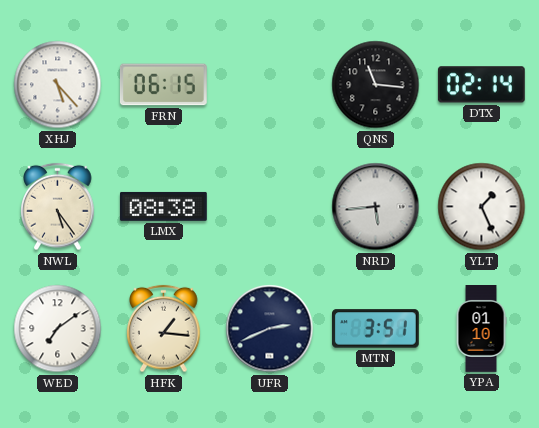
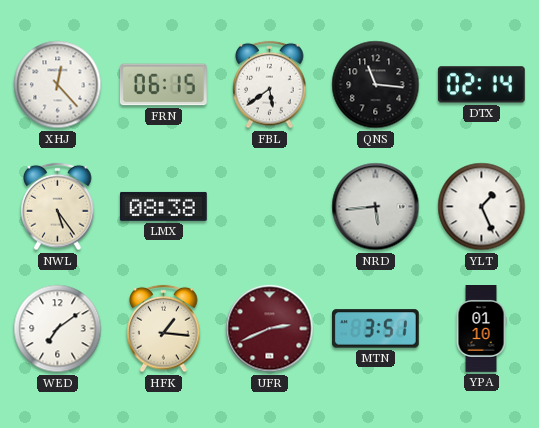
XHJ: 5:23 -> 12:23 (58, 85)
FBL: none -> 5:39 (270, 85)
UFR dial: navy -> burgundy (270, 329)
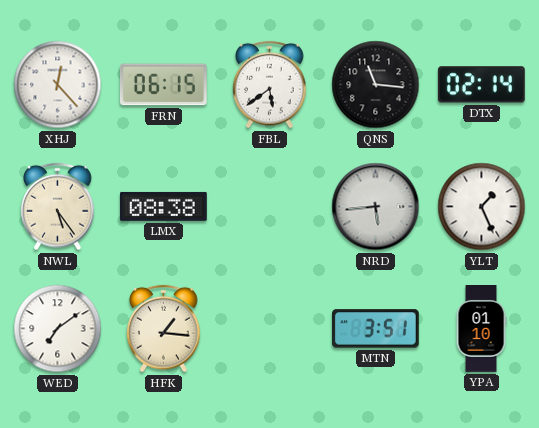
UFR: 2:41 -> none (270, 329)
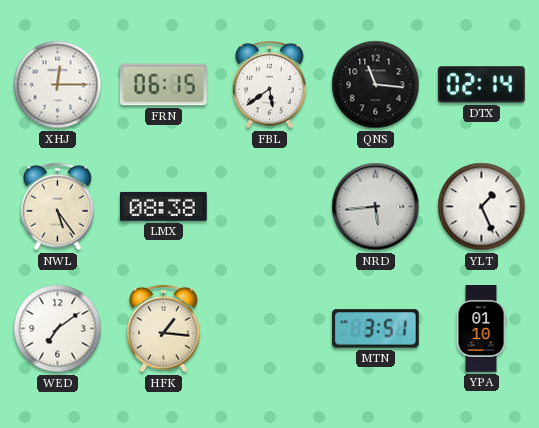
XHJ: 12:23 -> 12:15 (58, 85)
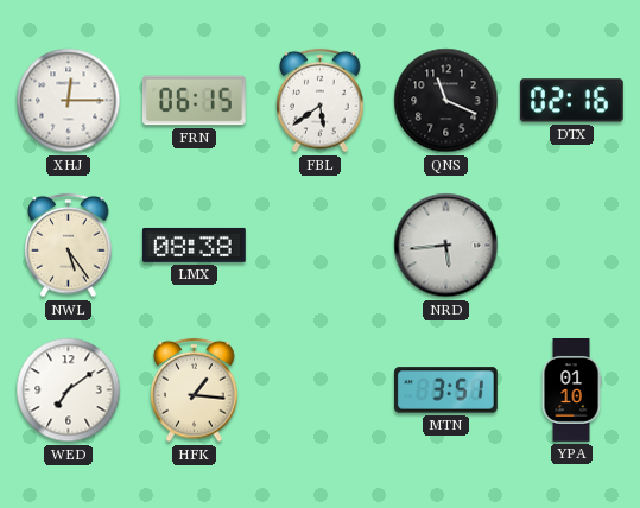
QNS: 11:16 -> 11:19 (446, 101)
DTX: 02:14 -> 02:16 (571, 101)
YLT: 1:26 -> none (482, 207)
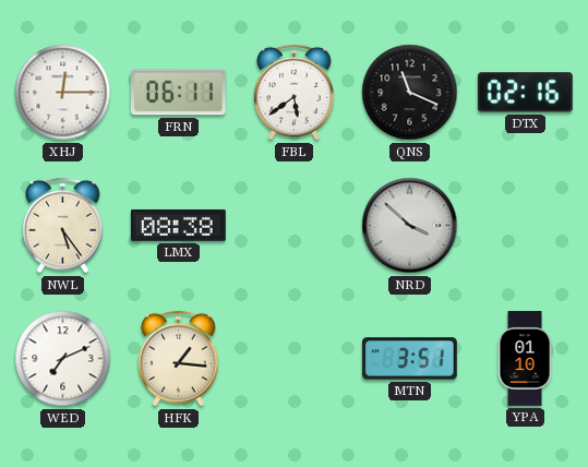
FRN: 06:15 -> 06:11 (178, 93)
NRD: 5:44 -> 3:52 (410, 226)
WED: 7:09 -> 7:11 (63, 359)
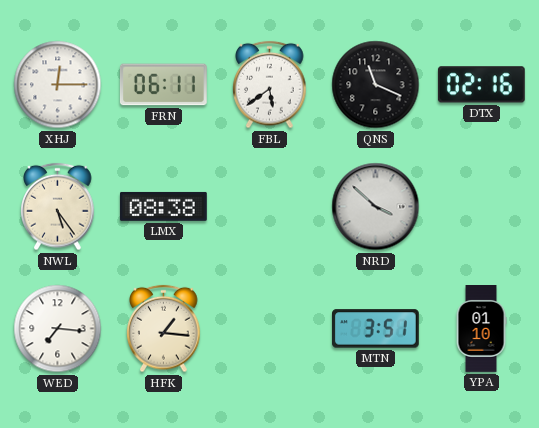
WED: 7:11 -> 7:16 (58, 329)
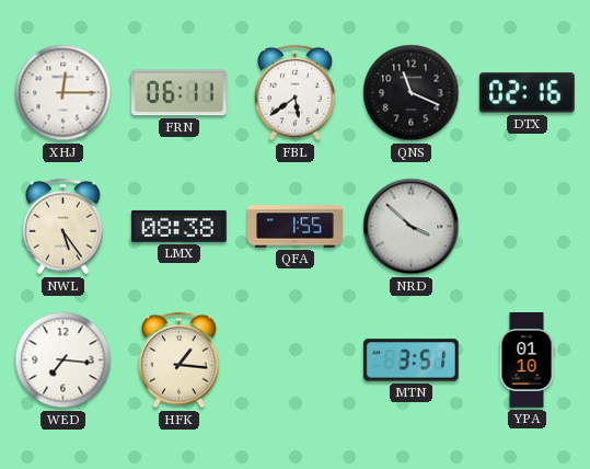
QFA: none -> 1:55 (296, 227)
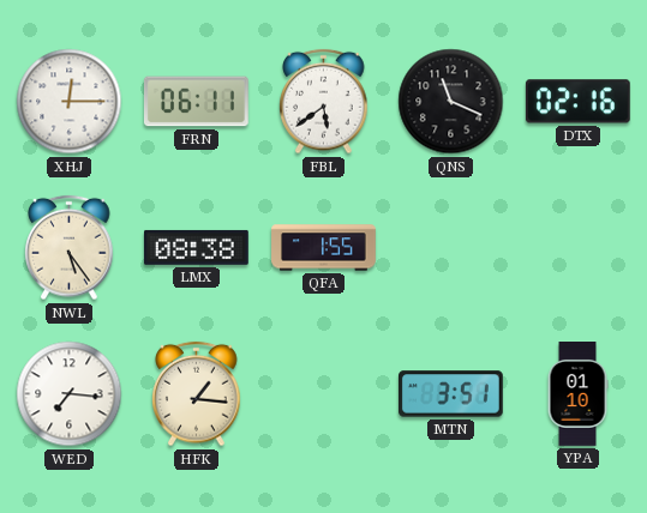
NRD: 3:52 -> none (412, 227)
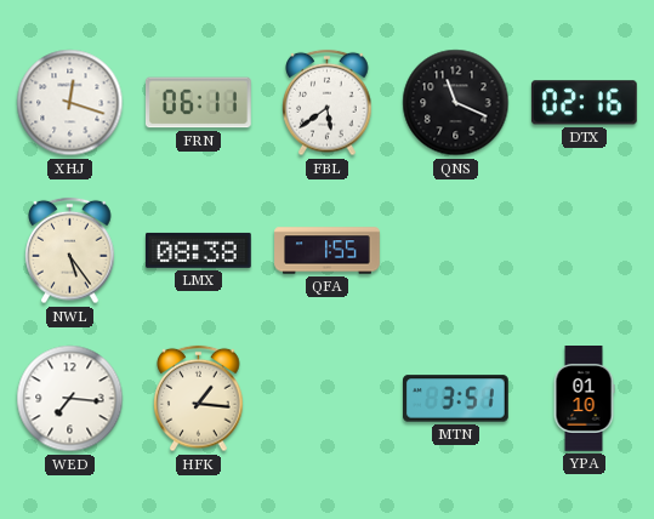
XHJ: 12:15 -> 12:18 (70, 103)
